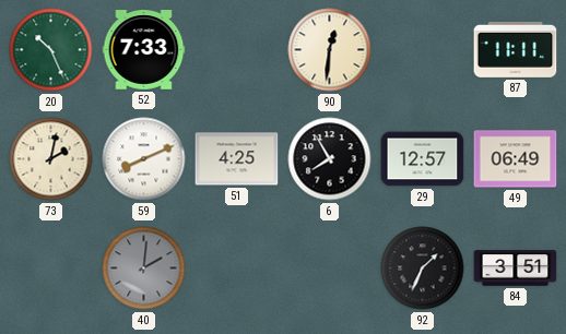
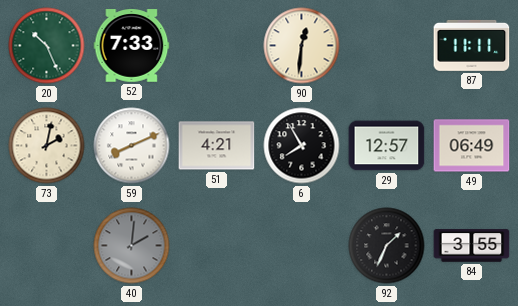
51: 4:25 -> 4:21 (217, 146)
84: 3:51 -> 3:55 (472, 246)
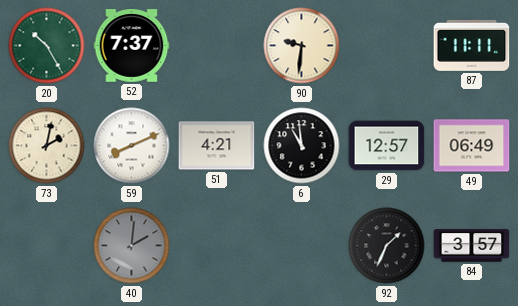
20: 10:26 -> 10:25 (47, 46)
52: 7:33 -> 7:37 (132, 46)
90: 12:31 -> 9:31 (302, 46)
6: 7:55 -> 10:59 (302, 146)
84: 3:55 -> 3:57 (472, 246)
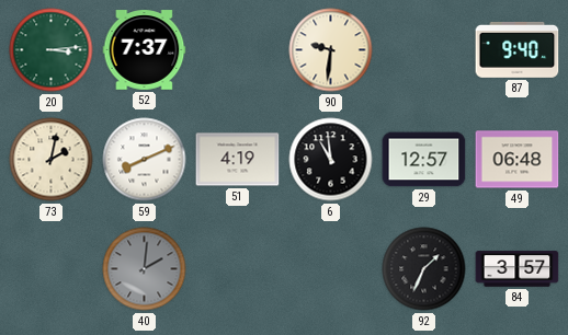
20: 10:25 -> 3:14 (52, 50)
87: 11:11 -> 9:40 (518, 49)
51: 4:21 -> 4:19 (238, 160)
49: 06:49 -> 06:48 (518, 160)
